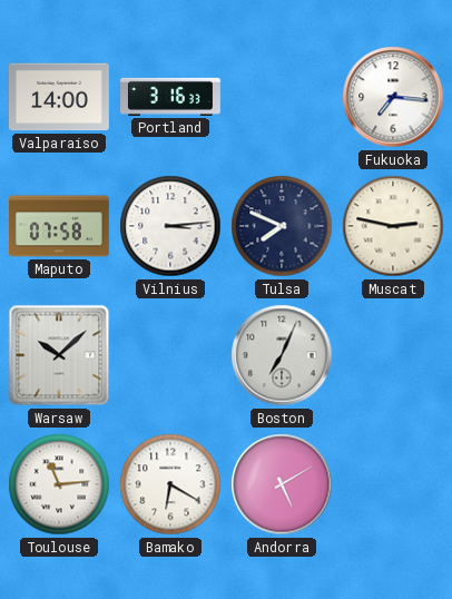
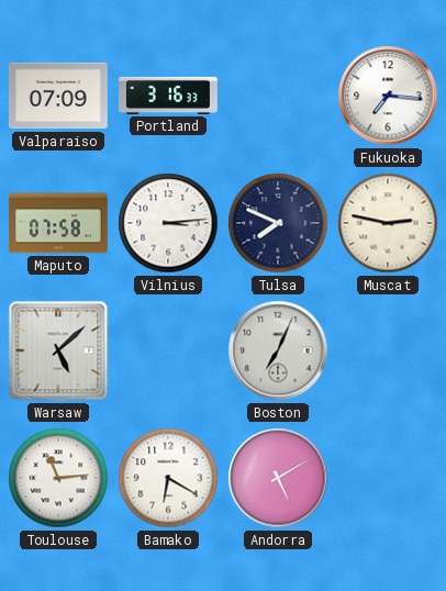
Valparaiso: 14:00 -> 07:09 (58, 96)
Warsaw: 10:08 -> 5:08 (58, 350)
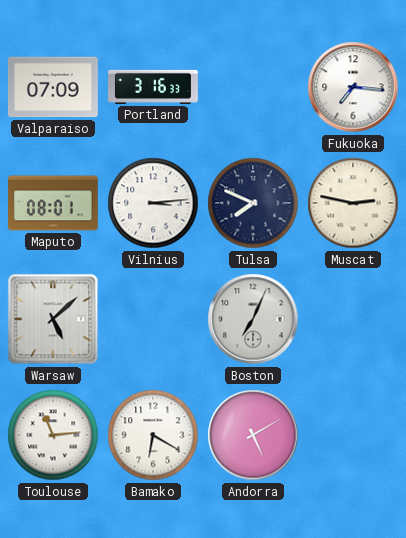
Maputo: 07:58 -> 08:01 (53, 203)
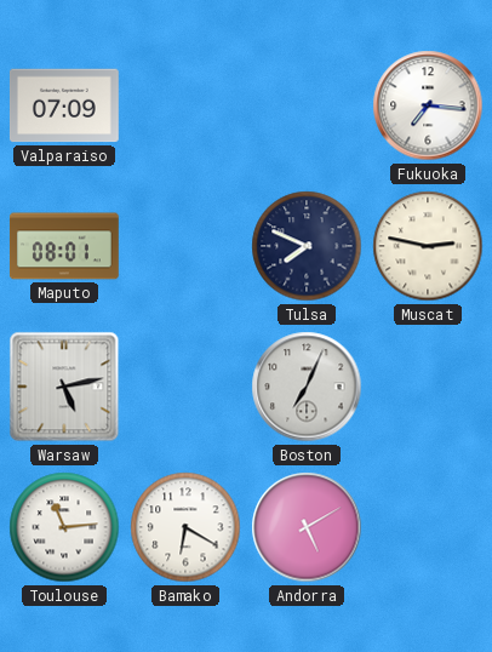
Portland: 3:16 -> none (154, 87)
Vilnius: 3:14 -> none (153, 203)
Warsaw: 5:08 -> 5:13 (64, 387)
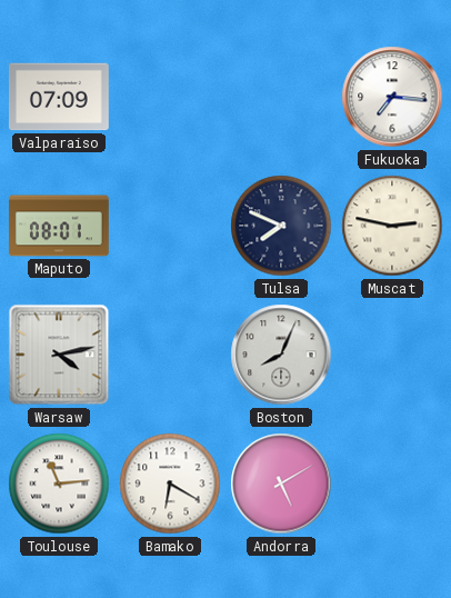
Warsaw: 5:13 -> 4:13 (59, 355)
Boston: 7:04 -> 8:04 (281, 355)
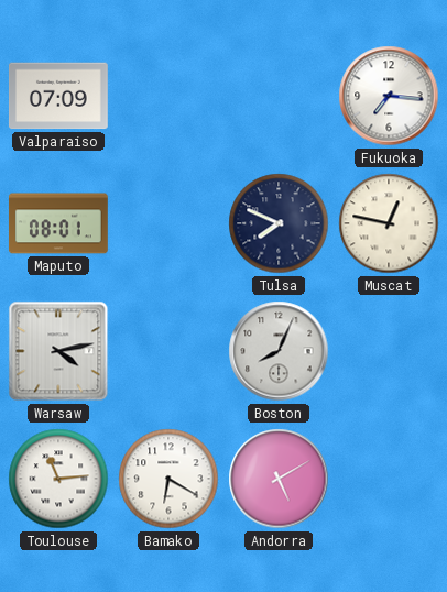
Muscat: 2:47 -> 12:47 (389, 223)
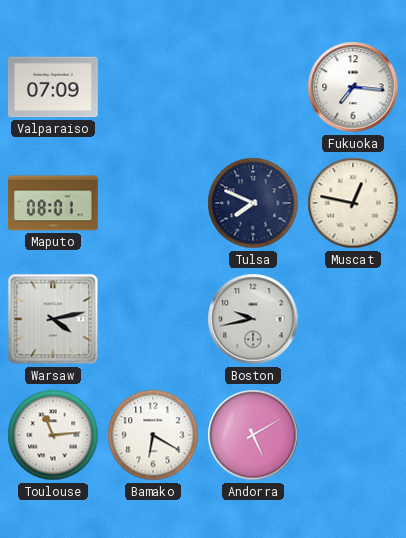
Boston: 8:04 -> 9:43 (253, 319)
